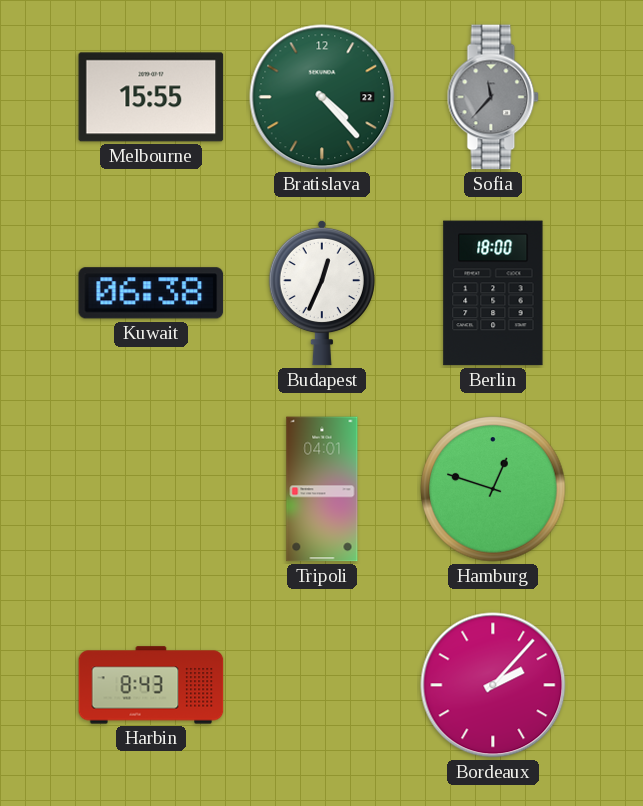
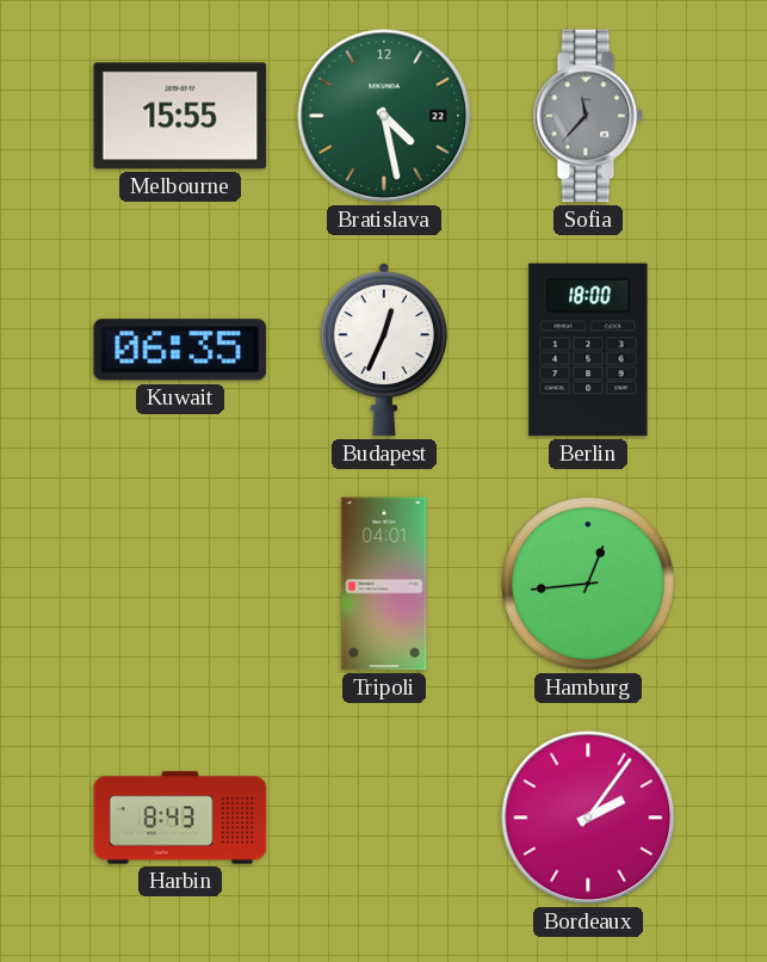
Bratislava: 4:23 -> 4:28 (384, 116)
Kuwait: 06:38 -> 06:35 (180, 350)
Hamburg: 12:48 -> 12:44 (588, 584)
Bordeaux: 2:07 -> 2:06 (588, 818)
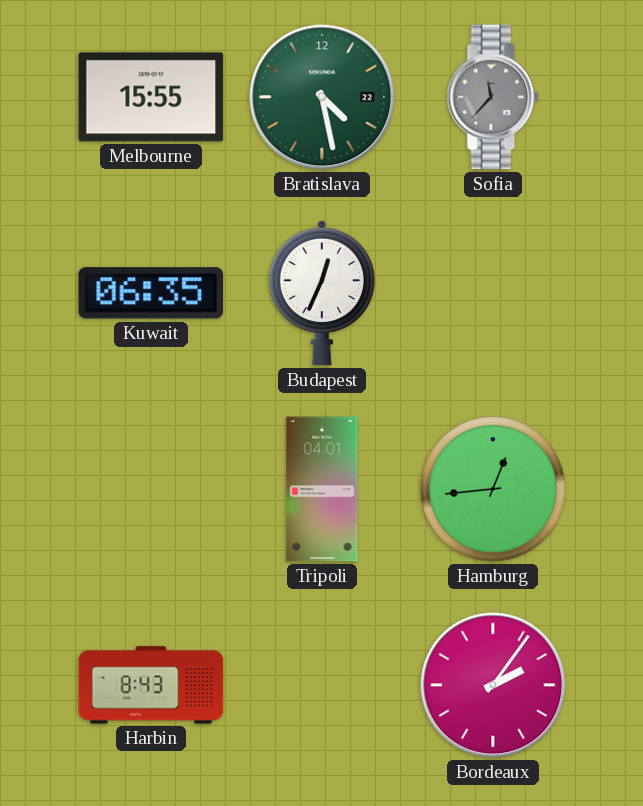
Berlin: 18:00 -> none (588, 350)
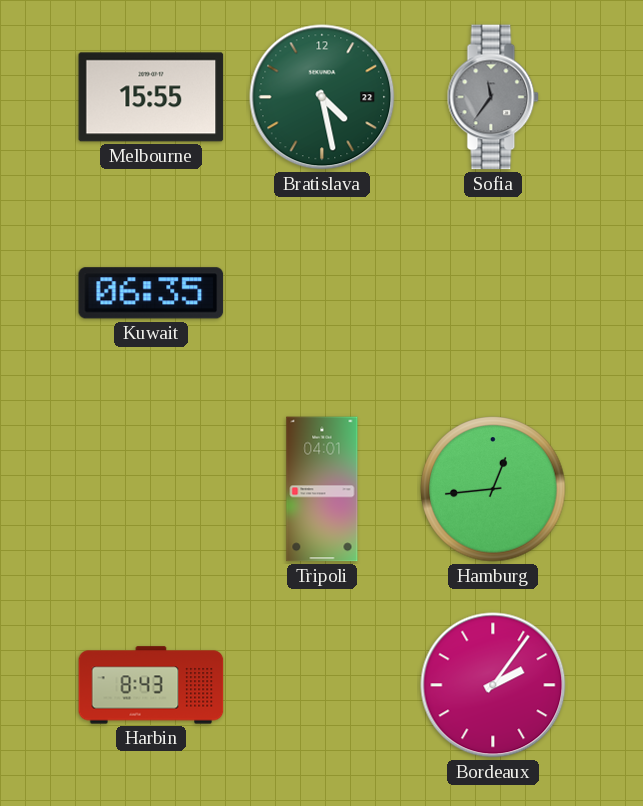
Sofia: 11:37 -> 11:36 (493, 97)
Budapest: 12:34 -> none (322, 293)
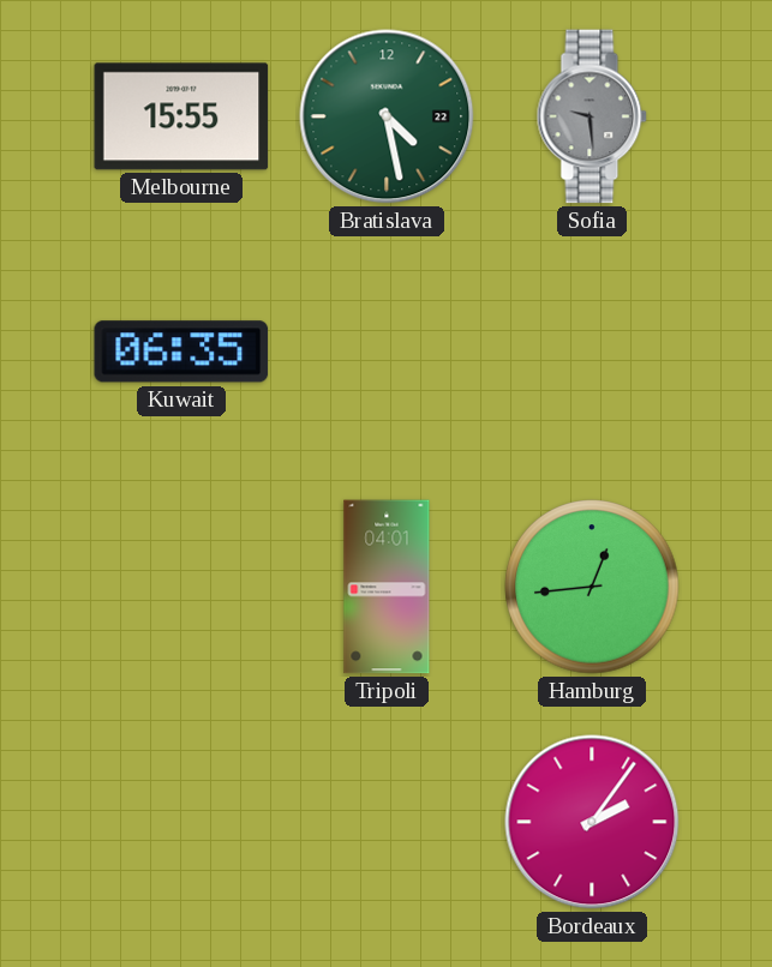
Sofia: 11:36 -> 9:29 (592, 116)
Harbin: 8:43 -> none (151, 685)
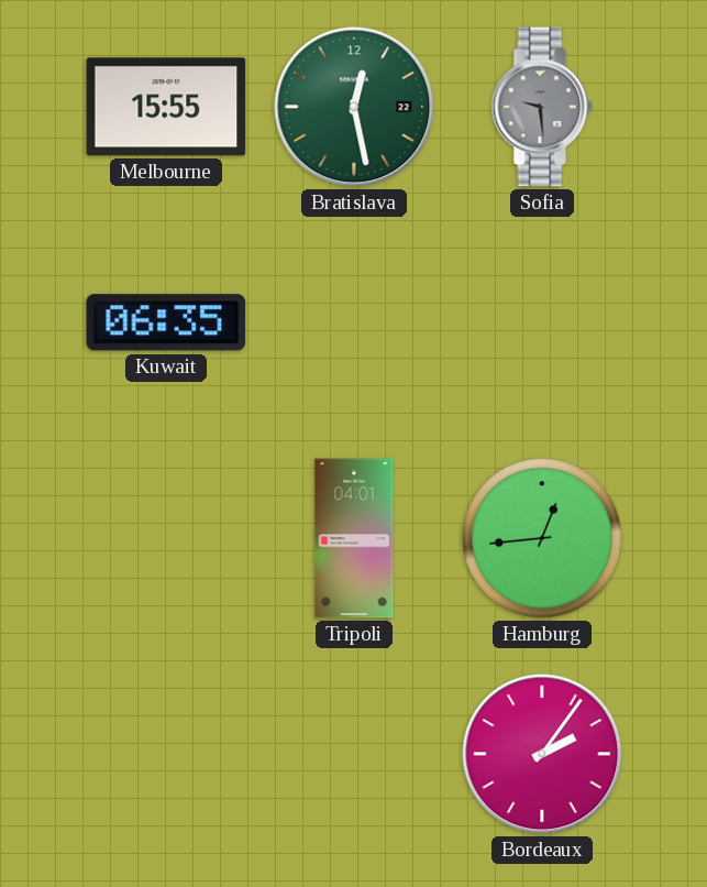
Bratislava: 4:28 -> 12:28 (354, 107)
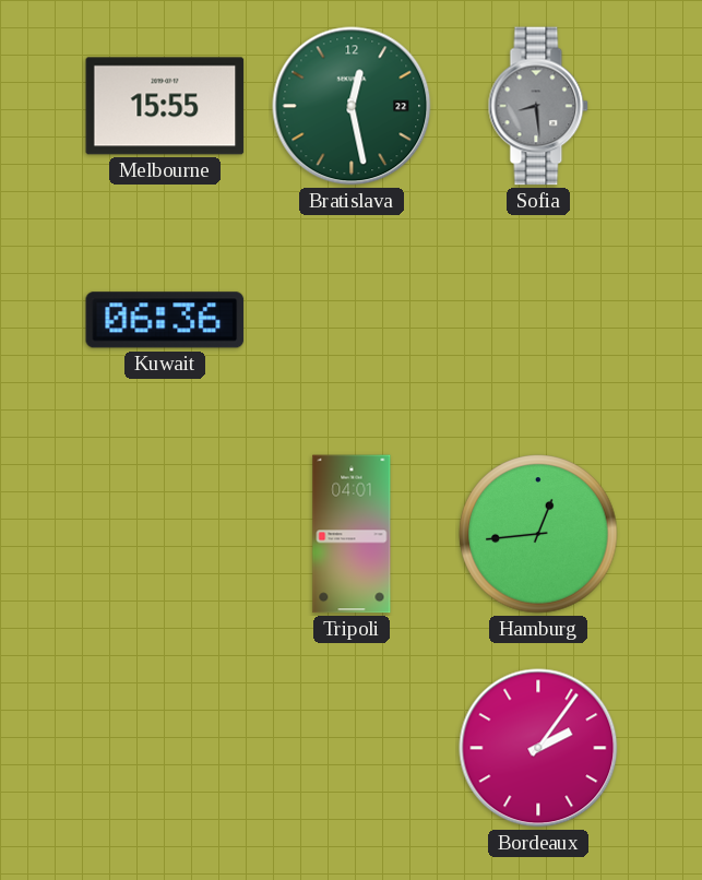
Sofia: 9:29 -> 8:29 (538, 106)
Kuwait: 06:35 -> 06:36 (165, 320)
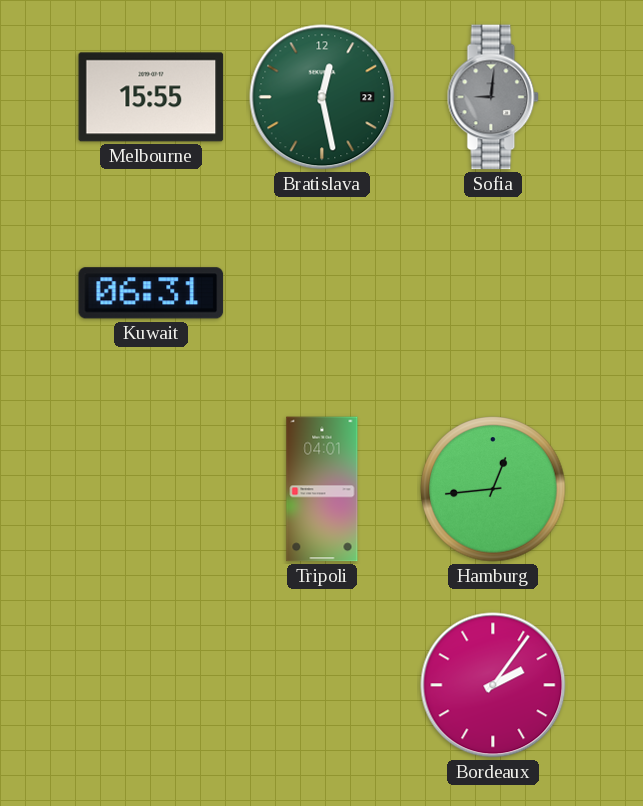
Sofia: 8:29 -> 9:01 (493, 97)
Kuwait: 06:36 -> 06:31 (151, 293)
